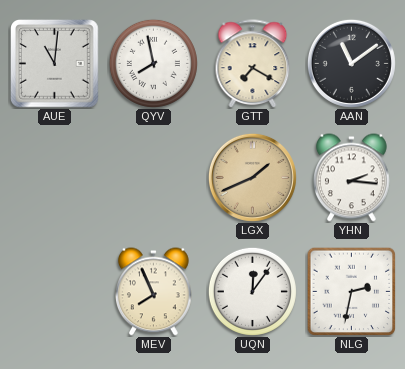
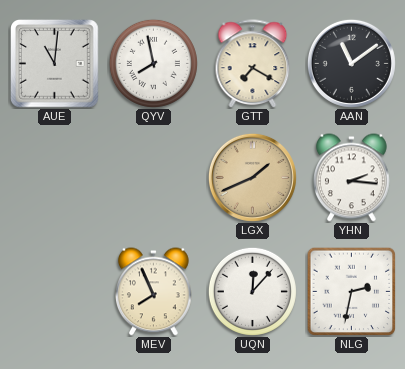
UQN: 12:06 -> 12:07 (252, 291)
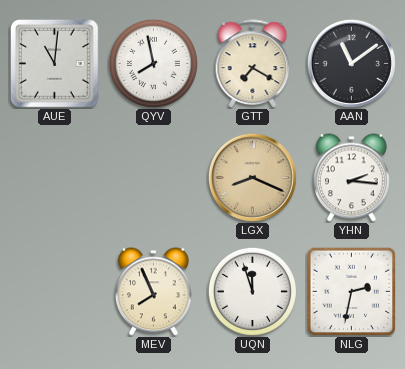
LGX: 1:41 -> 8:19 (252, 177)
UQN: 12:07 -> 11:57 (252, 291)
